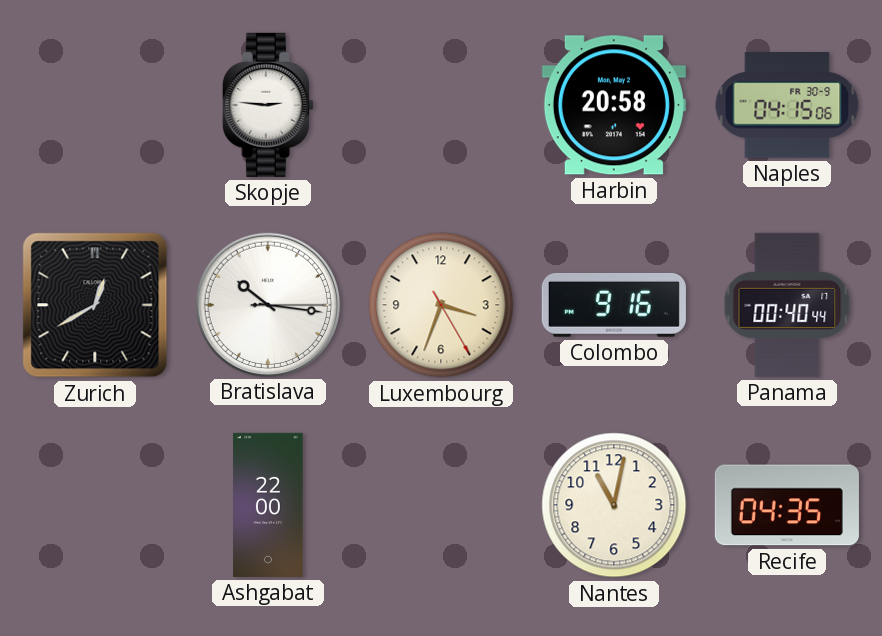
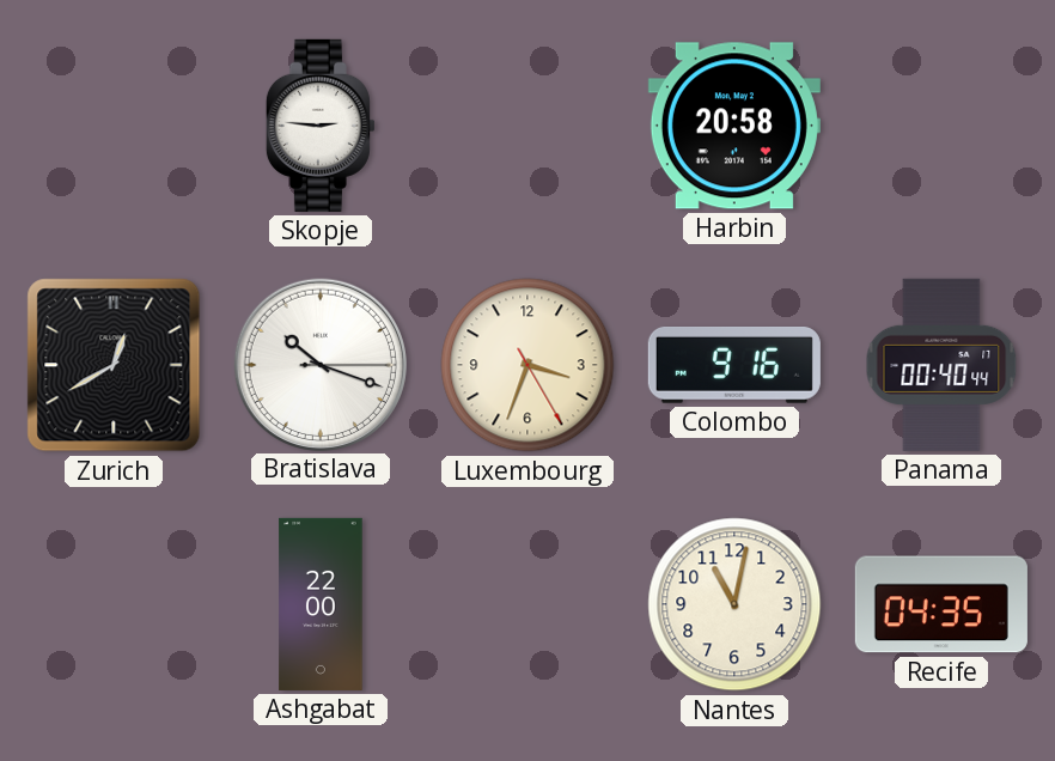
Naples: 04:15 -> none (787, 105)
Bratislava: 10:16 -> 10:18 (319, 364)
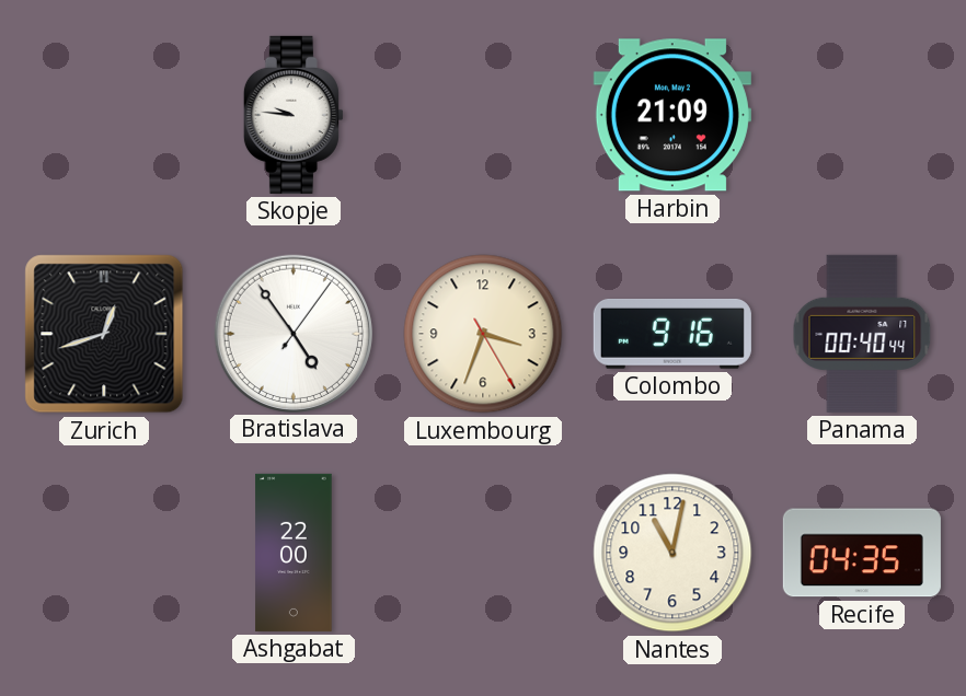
Skopje: 2:46 -> 9:46 (294, 115)
Harbin: 20:58 -> 21:09 (672, 115)
Zurich: 12:40 -> 12:42 (104, 334)
Bratislava: 10:18 -> 4:54 (292, 333)
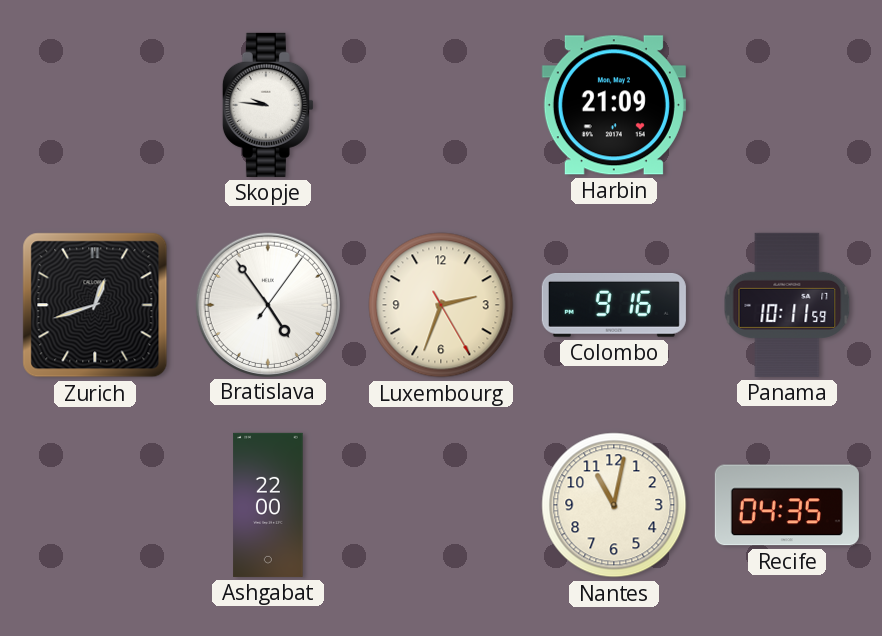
Luxembourg: 3:33 -> 2:33 (441, 305)
Panama: 00:40 -> 10:11 (787, 305)
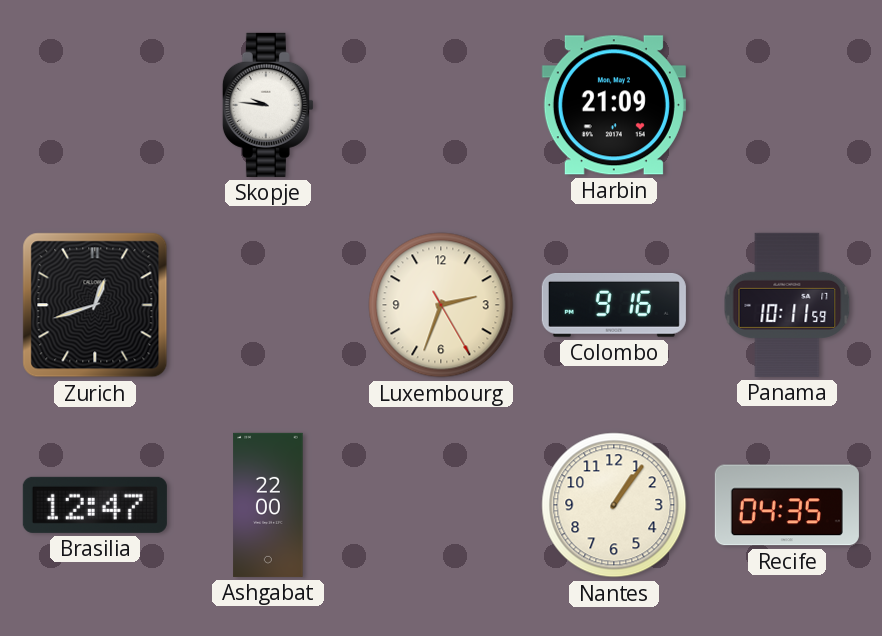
Bratislava: 4:54 -> none (267, 304)
Brasilia: none -> 12:47 (95, 505)
Nantes: 11:02 -> 1:06 (614, 505)
